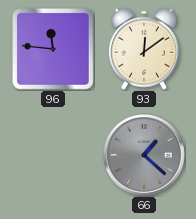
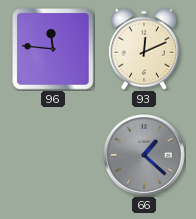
93: 12:09 -> 12:11 (144, 49)
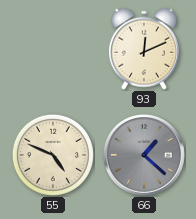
96: 11:46 -> none (53, 49)
55: none -> 4:49 (53, 155)
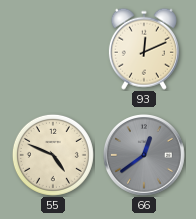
66: 1:22 -> 12:39 (145, 156)
